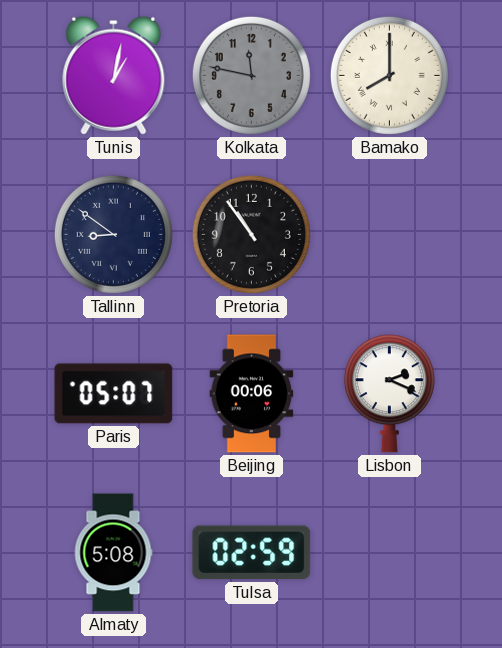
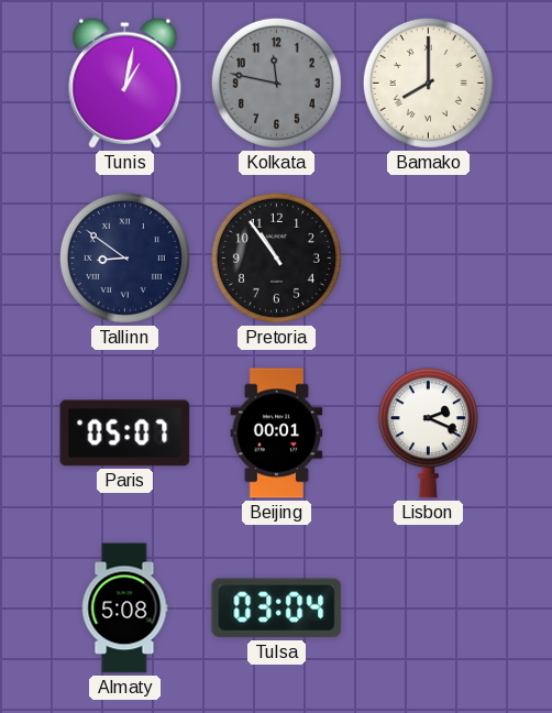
Beijing: 00:06 -> 00:01 (277, 434)
Tulsa: 02:59 -> 03:04 (277, 608)
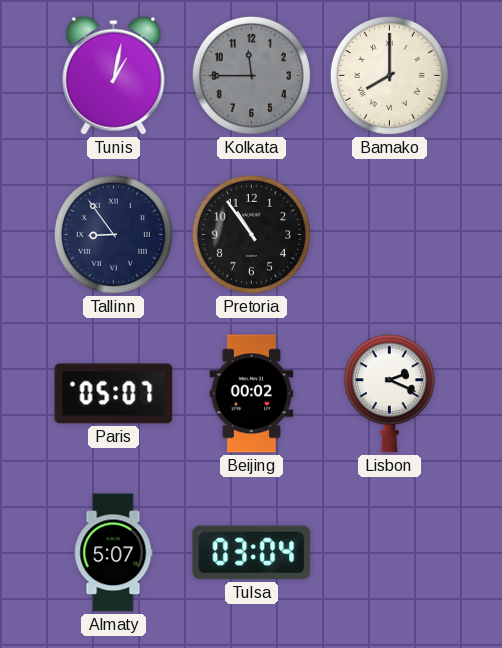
Kolkata: 11:47 -> 11:45 (251, 75)
Tallinn: 8:51 -> 8:54 (113, 234)
Beijing: 00:01 -> 00:02 (252, 394)
Almaty: 5:08 -> 5:07 (113, 553)
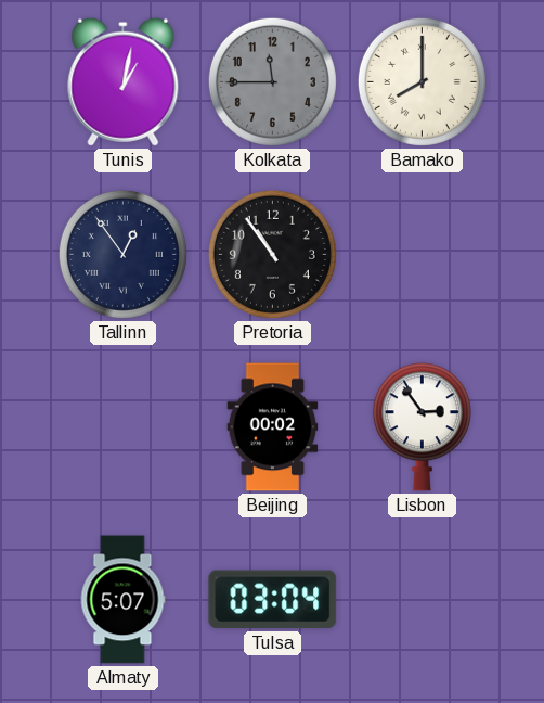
Tallinn: 8:54 -> 12:54 (122, 254)
Paris: 05:07 -> none (114, 394)
Lisbon: 2:19 -> 2:54 (422, 427)
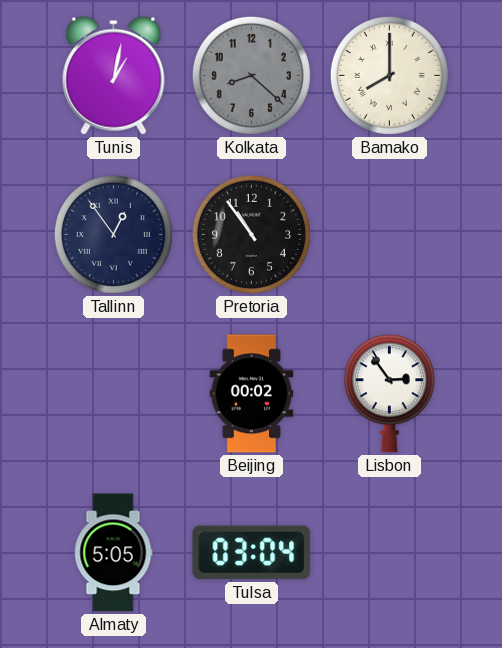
Kolkata: 11:45 -> 8:22 (251, 75)
Almaty: 5:07 -> 5:05 (113, 553)
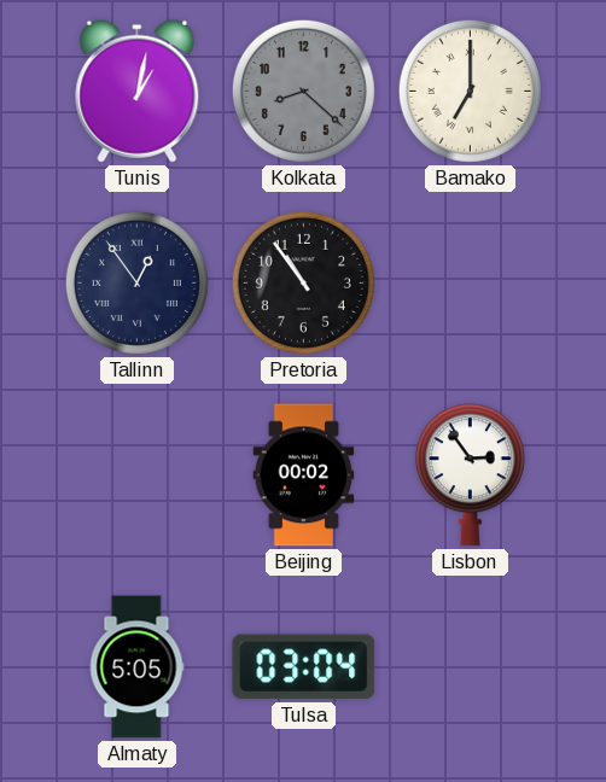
Bamako: 8:00 -> 7:00 (470, 91)
